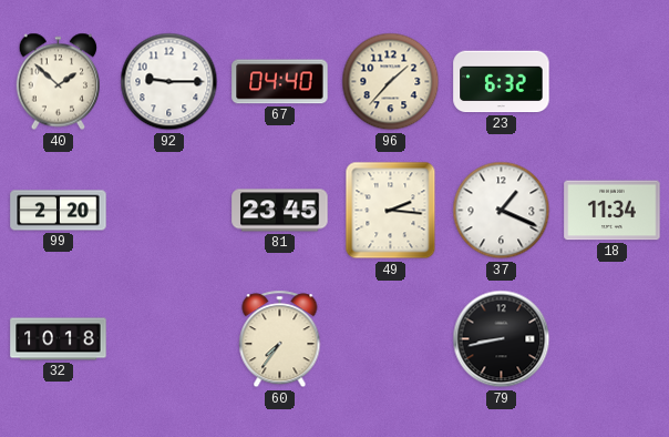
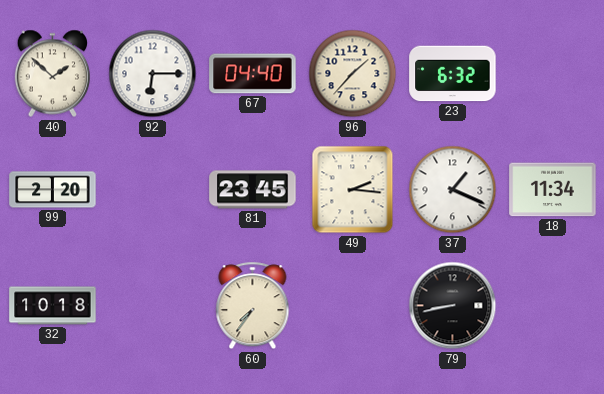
92: 9:15 -> 6:15 (153, 74)
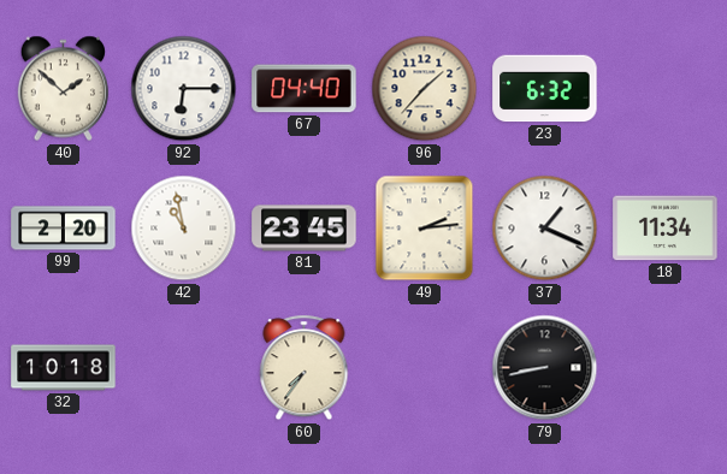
42: none -> 10:58 (184, 229)
49: 2:16 -> 2:14 (425, 229)
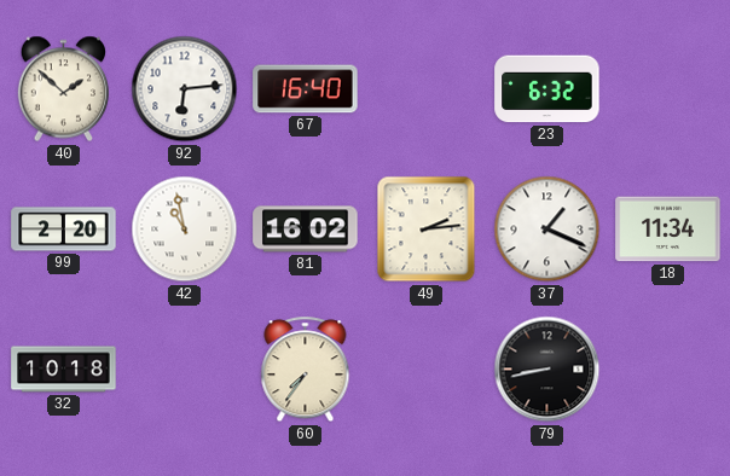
92: 6:15 -> 6:14 (185, 89)
67: 04:40 -> 16:40 (306, 89)
96: 1:37 -> none (425, 89)
81: 23:45 -> 16:02 (306, 230)
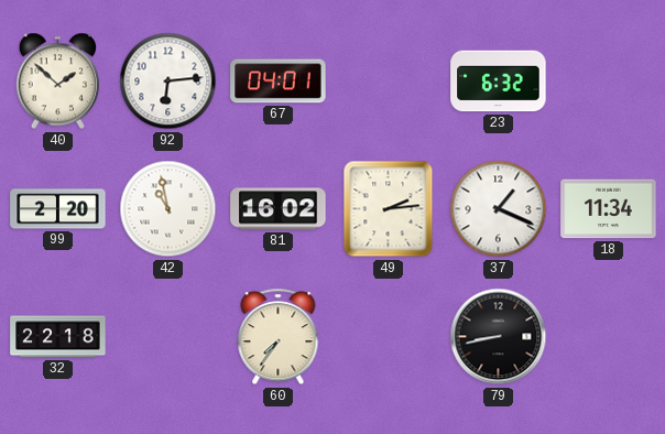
67: 16:40 -> 04:01 (279, 82)
32: 10:18 -> 22:18 (58, 337)
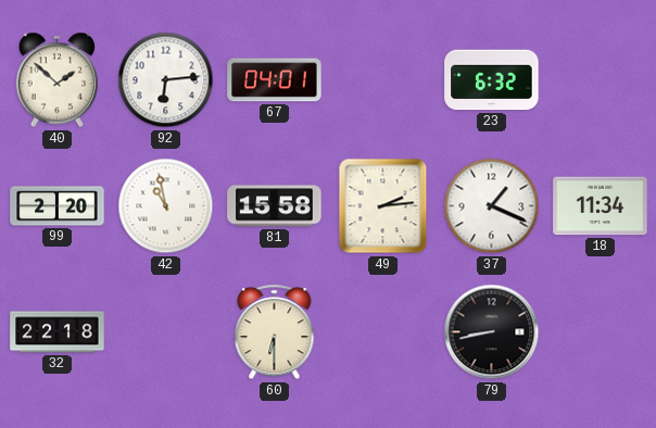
81: 16:02 -> 15:58 (275, 206)
60: 7:36 -> 6:30 (275, 332)
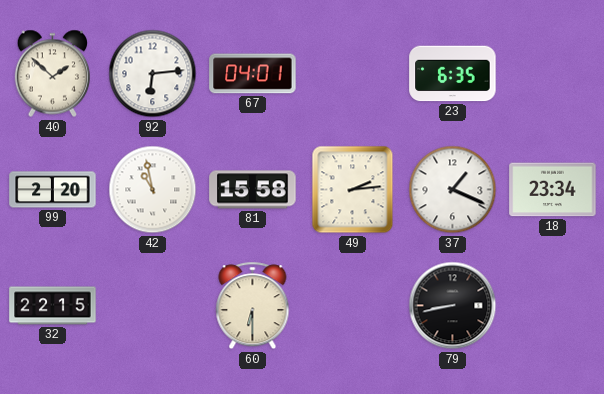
23: 6:32 -> 6:35 (453, 74)
18: 11:34 -> 23:34 (553, 190)
32: 22:18 -> 22:15 (53, 306)
